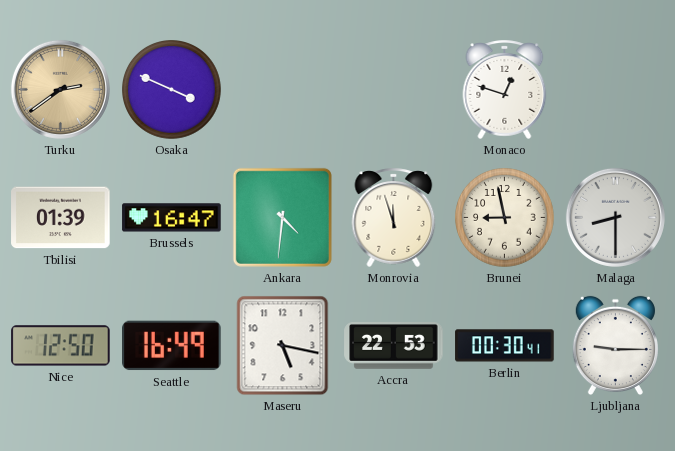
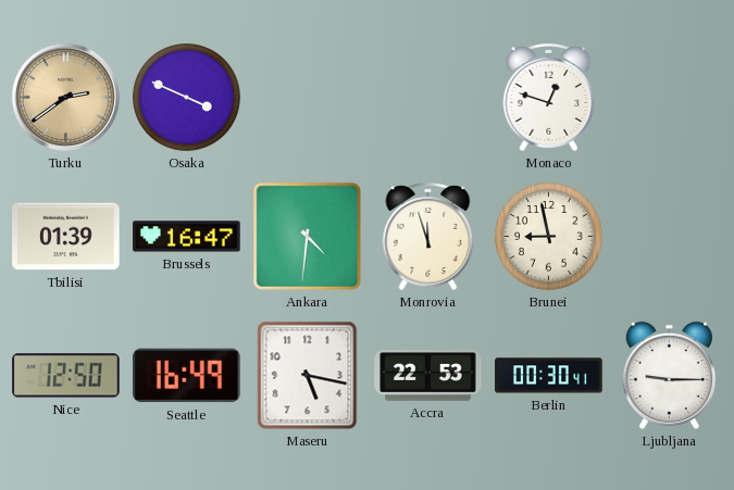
Malaga: 8:30 -> none (615, 217)
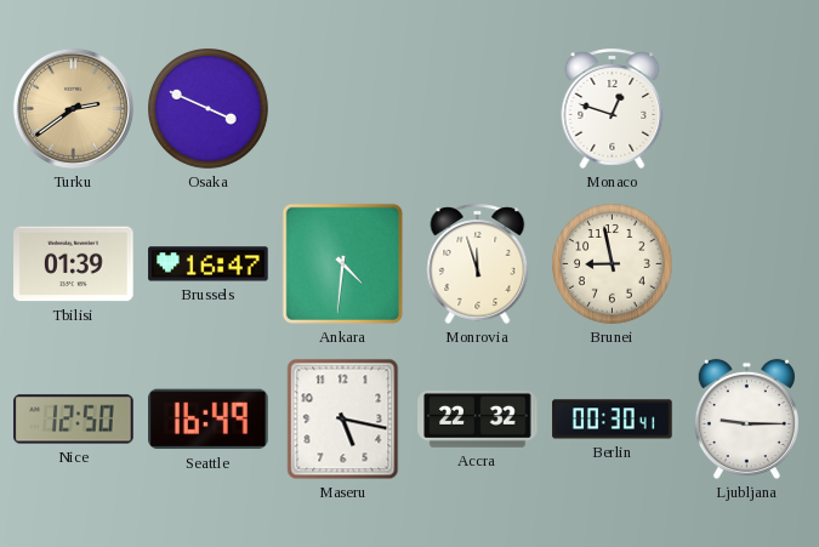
Accra: 22:53 -> 22:32 (478, 420)
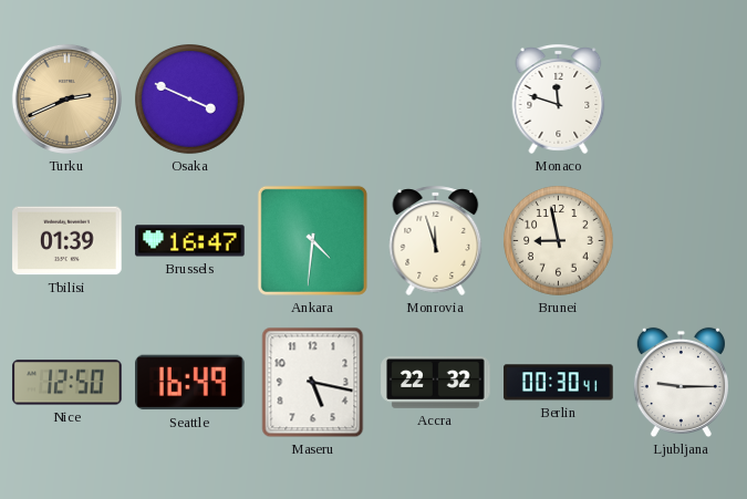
Turku: 2:39 -> 2:41 (66, 98)
Monaco: 12:48 -> 11:48 (559, 98)
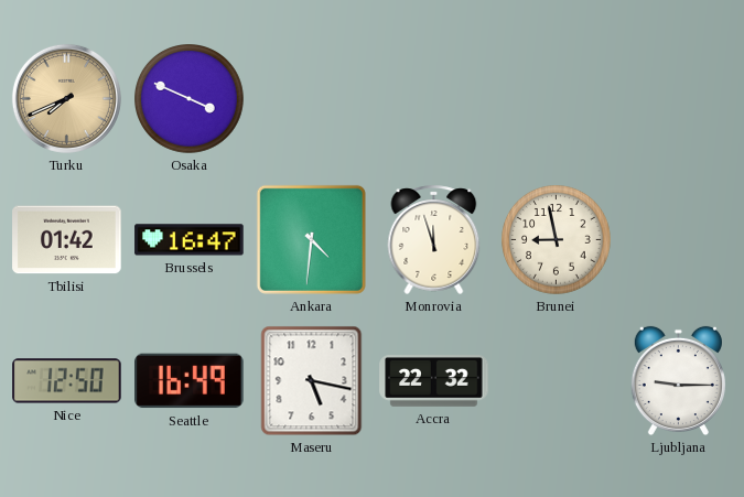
Turku: 2:41 -> 7:41 (66, 98)
Monaco: 11:48 -> none (559, 98)
Tbilisi: 01:39 -> 01:42 (67, 240)
Berlin: 00:30 -> none (559, 383)
